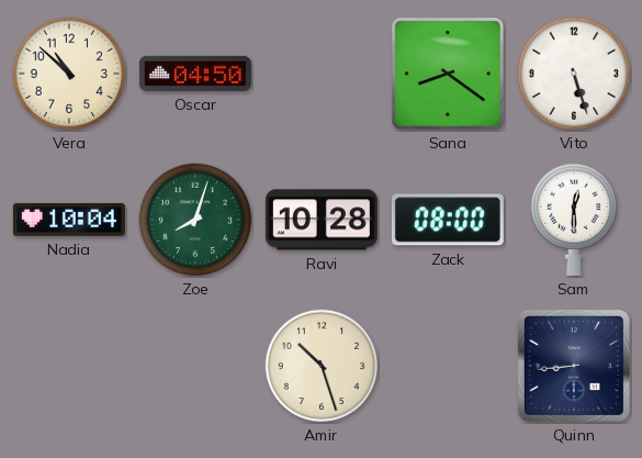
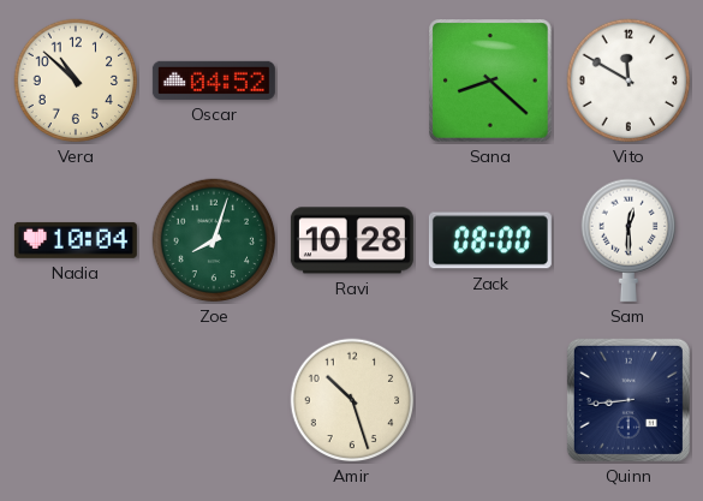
Oscar: 04:50 -> 04:52 (214, 80)
Sana: 8:21 -> 8:22 (490, 80)
Vito: 5:27 -> 11:50 (628, 80)
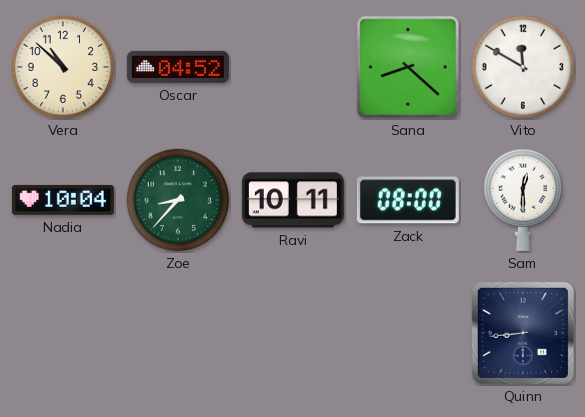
Zoe: 8:03 -> 8:37 (178, 200)
Ravi: 10:28 -> 10:11 (293, 200)
Amir: 10:27 -> none (352, 400)
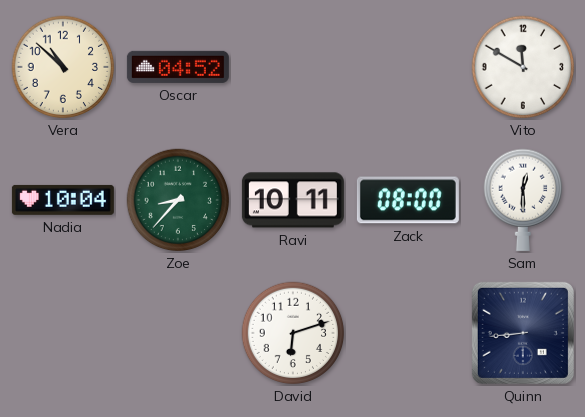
Sana: 8:22 -> none (408, 67)
David: none -> 6:12 (293, 333)
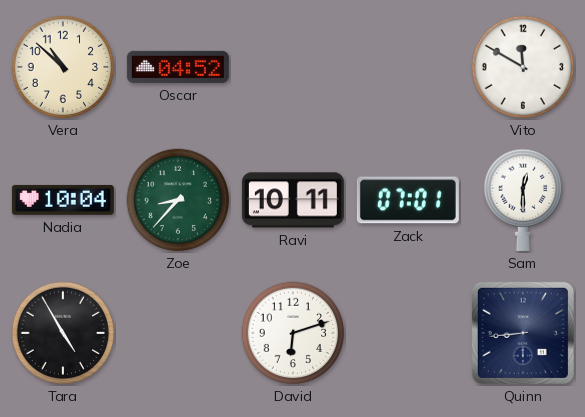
Zack: 08:00 -> 07:01 (408, 200)
Tara: none -> 4:55 (63, 333)
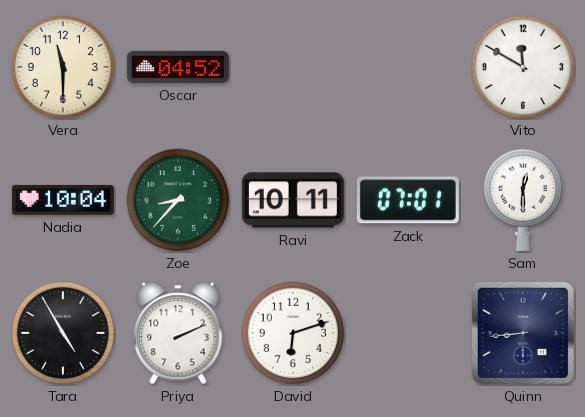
Vera: 10:52 -> 11:30 (63, 67)
Priya: none -> 2:11 (178, 333)
